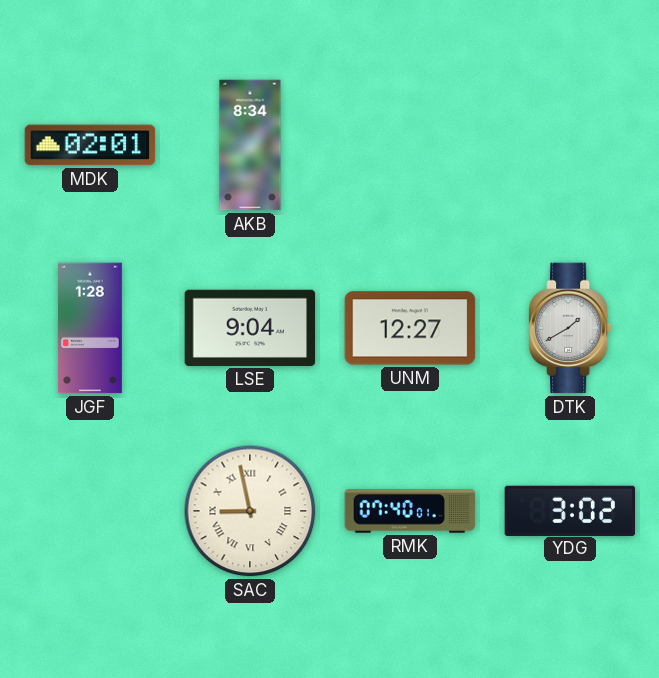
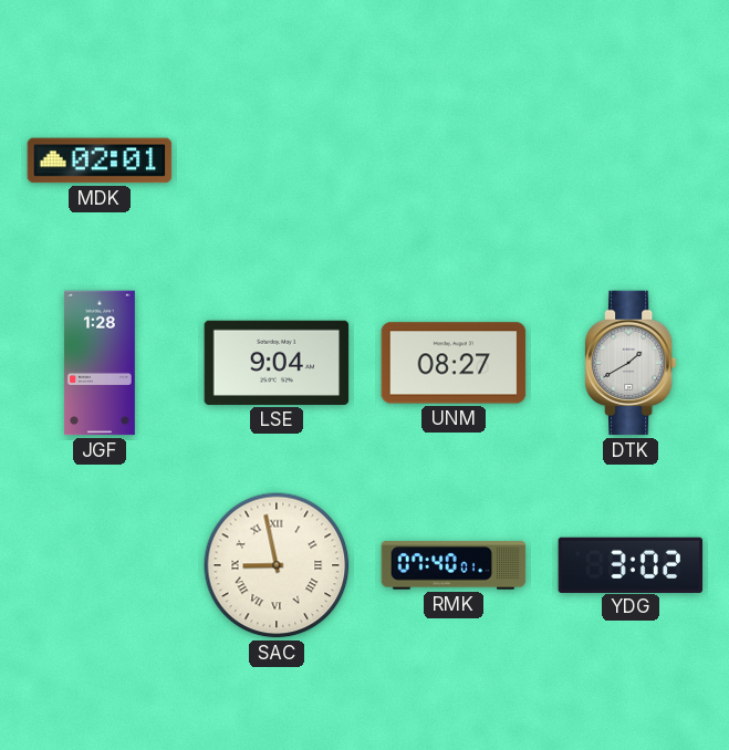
AKB: 8:34 -> none (250, 145)
UNM: 12:27 -> 08:27 (454, 363)
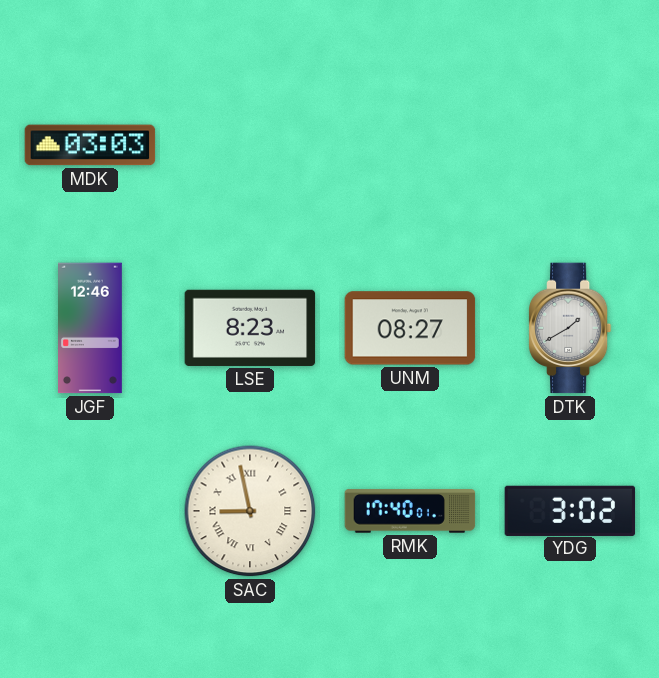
MDK: 02:01 -> 03:03 (90, 145)
JGF: 1:28 -> 12:46 (91, 328)
LSE: 9:04 -> 8:23 (250, 328)
RMK: 07:40 -> 17:40 (410, 511)
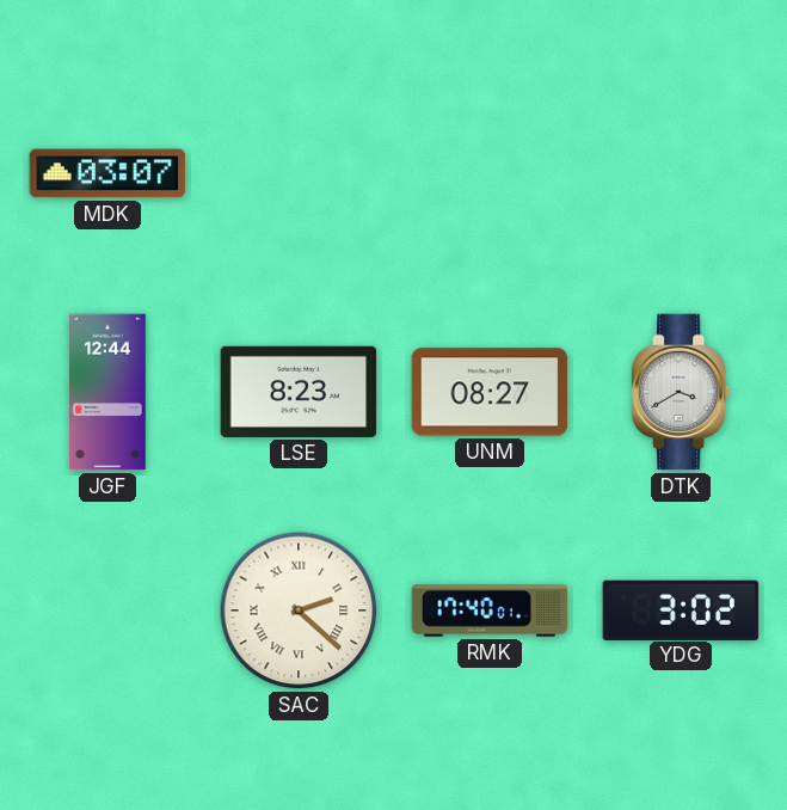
MDK: 03:03 -> 03:07 (107, 173)
JGF: 12:46 -> 12:44 (109, 392)
DTK: 1:40 -> 3:40 (681, 392)
SAC: 8:58 -> 2:22 (299, 610)
